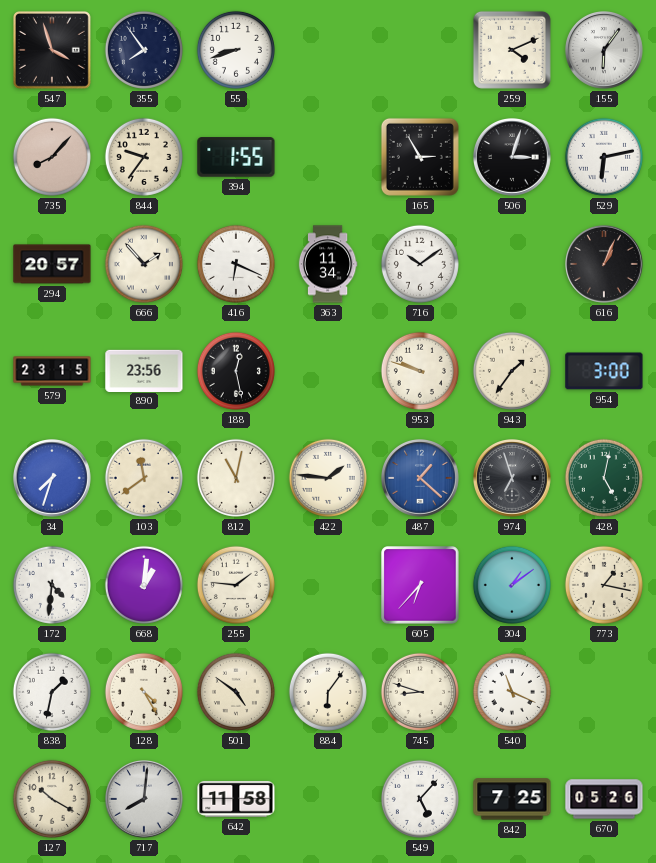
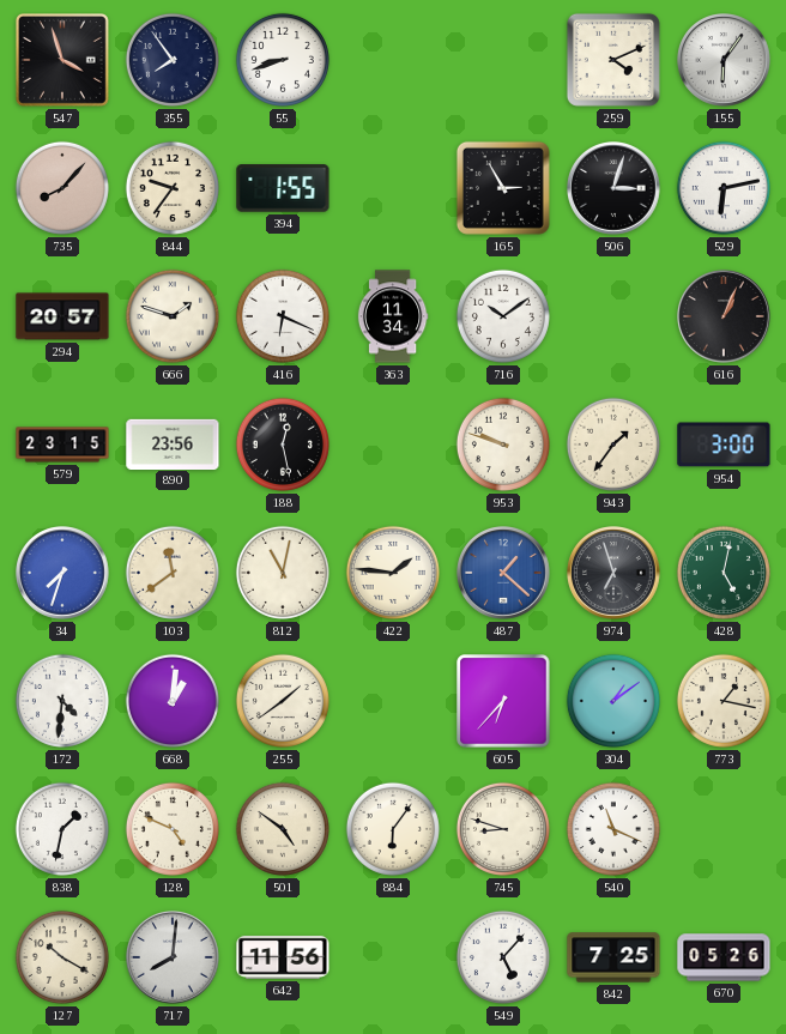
666: 1:53 -> 1:48 (173, 316)
255: 1:46 -> 1:39 (283, 701)
128: 4:25 -> 4:49 (173, 829)
642: 11:58 -> 11:56 (283, 957)
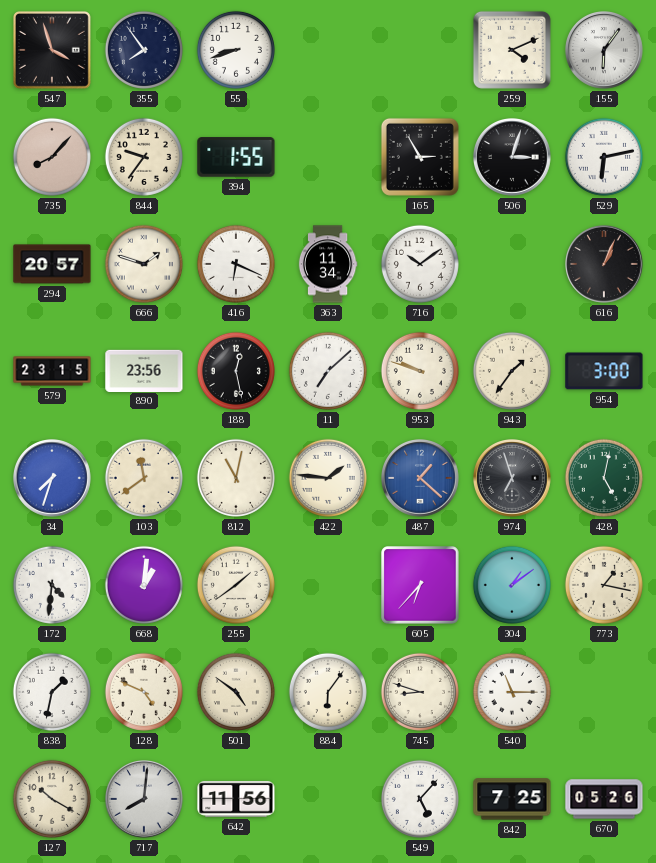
11: none -> 7:08 (328, 371)
540: 11:19 -> 11:15 (512, 692)
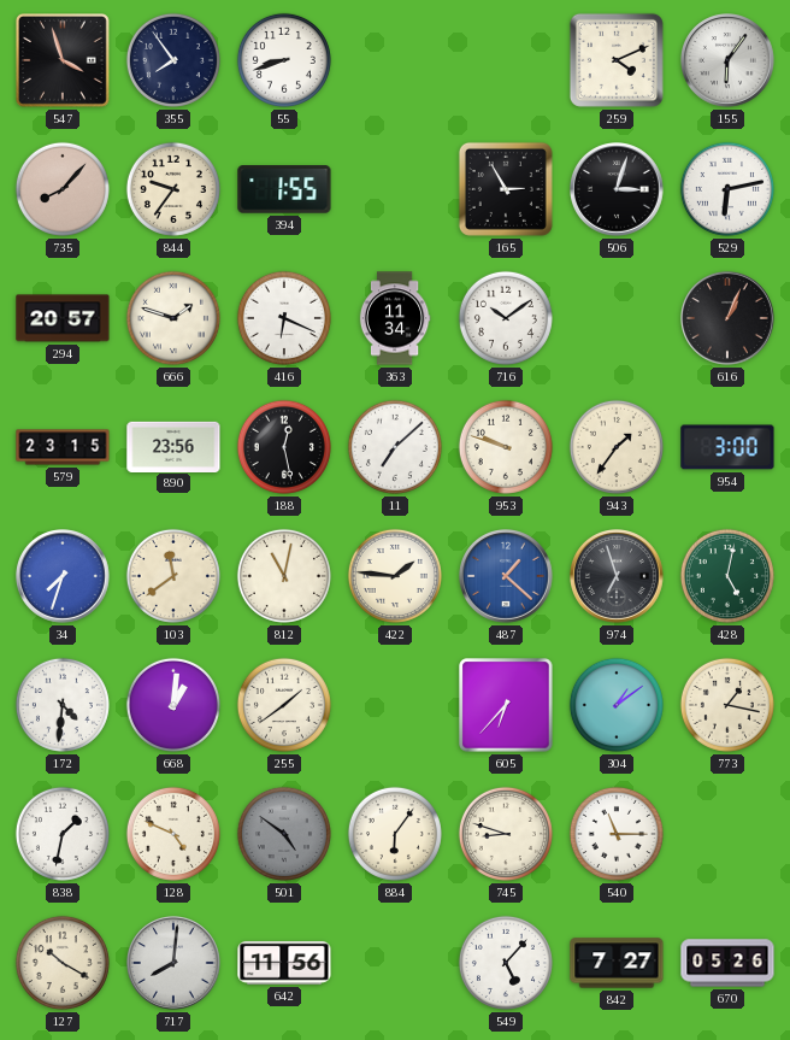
501 dial: cream -> grey (284, 834)
842: 7:25 -> 7:27 (617, 963)
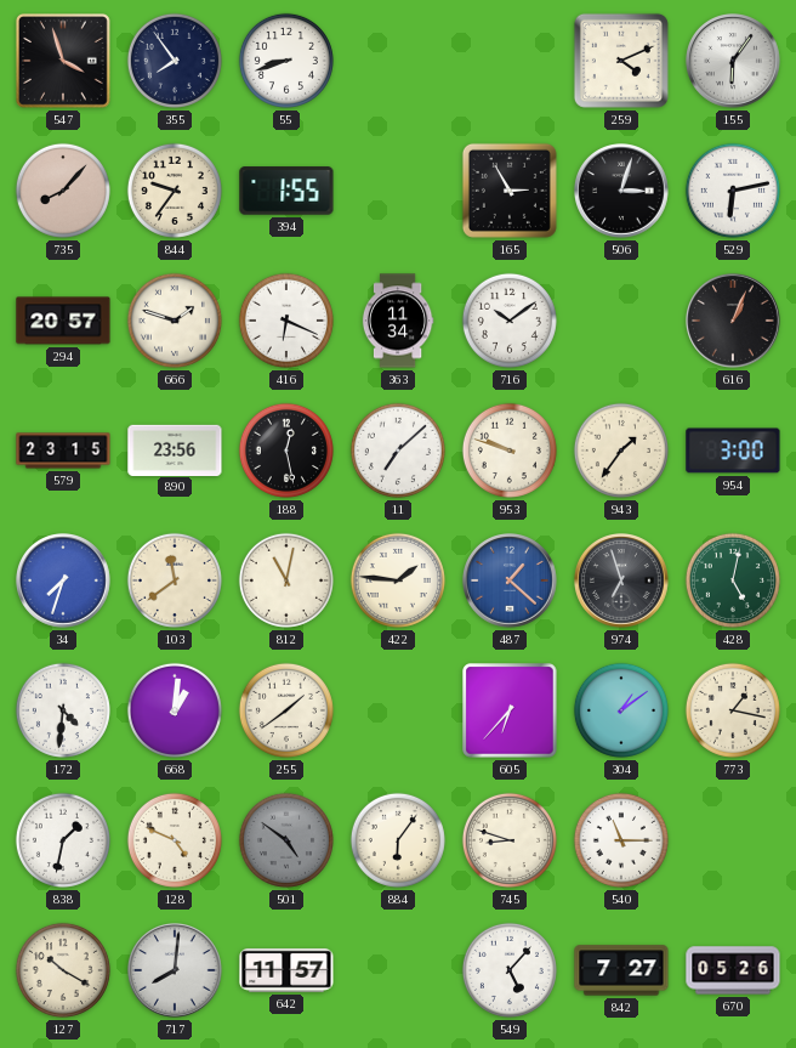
642: 11:56 -> 11:57 (286, 970)
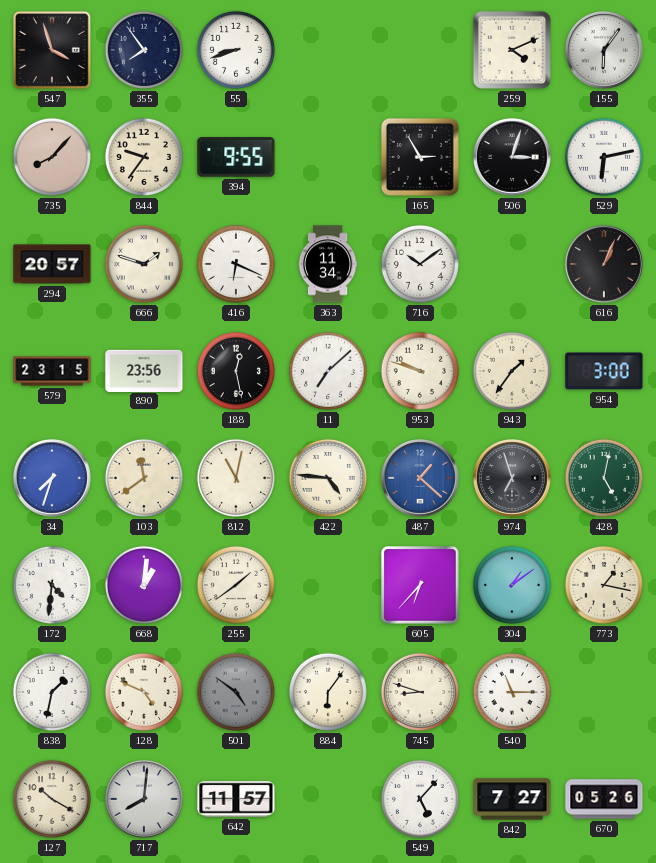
394: 1:55 -> 9:55 (236, 157)
422: 1:46 -> 4:46 (328, 478)
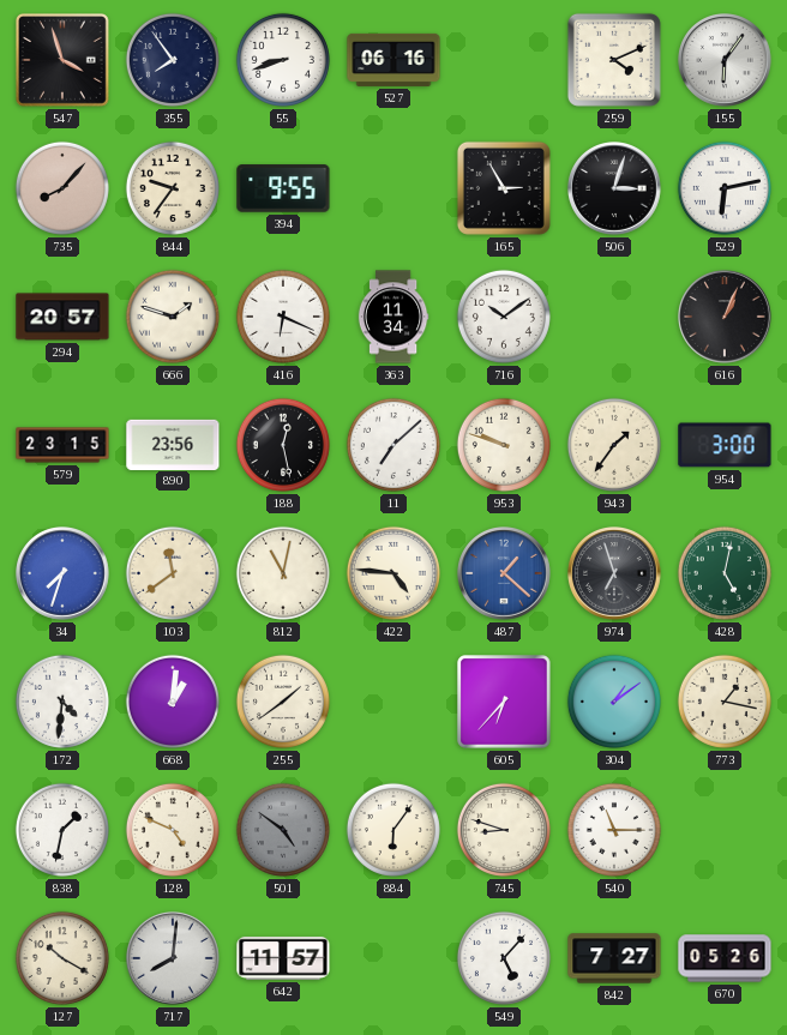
527: none -> 06:16 (393, 60)
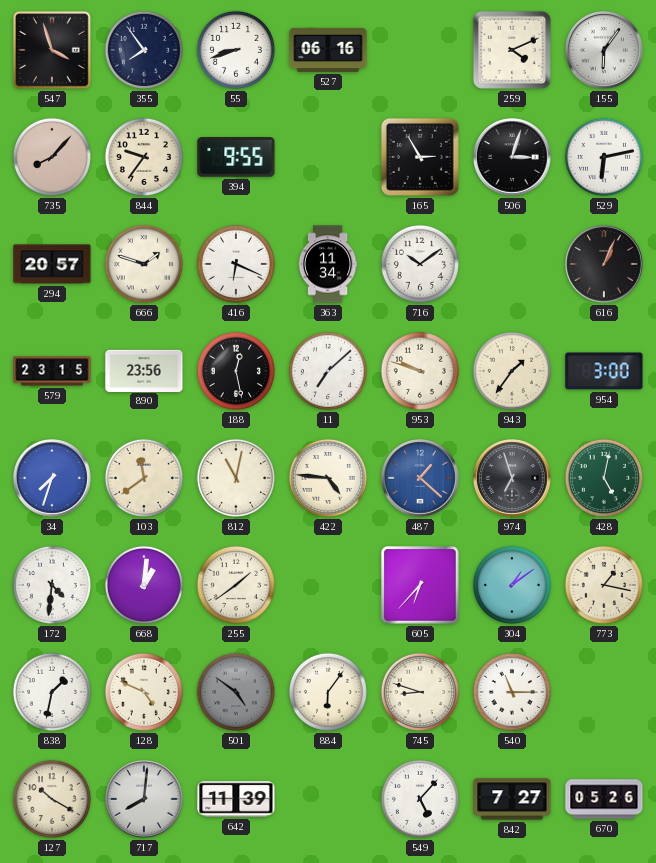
642: 11:57 -> 11:39 (236, 799)
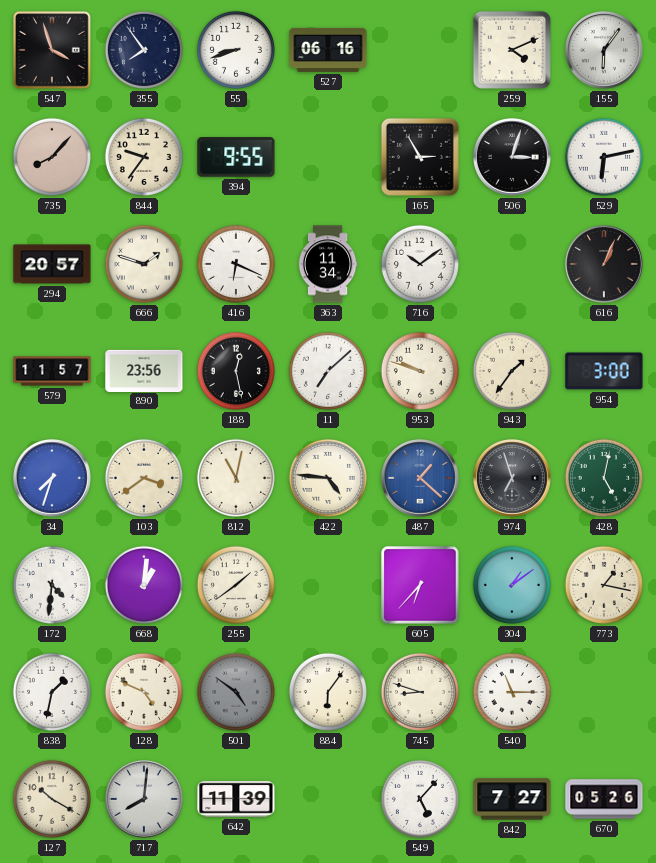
579: 23:15 -> 11:57 (52, 371)
103: 11:39 -> 3:39 (144, 478)
